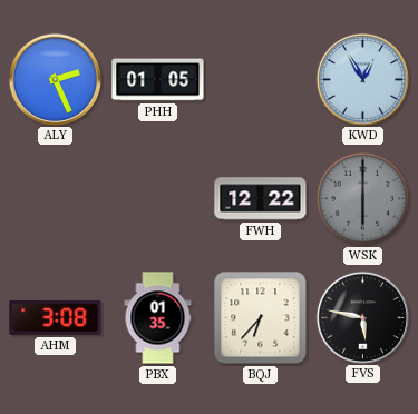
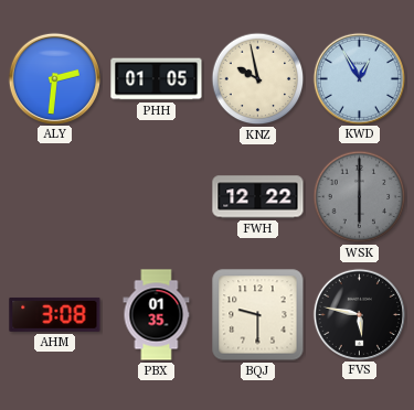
ALY: 2:26 -> 2:31 (54, 78)
KNZ: none -> 9:58 (258, 79)
BQJ: 6:37 -> 9:30 (258, 315)
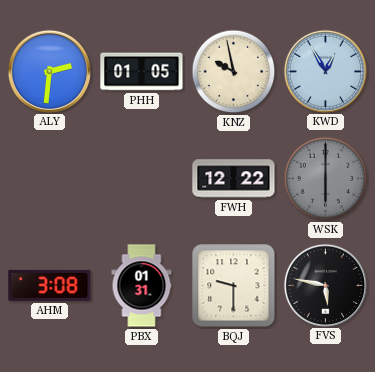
PBX: 01:35 -> 01:31 (142, 286)
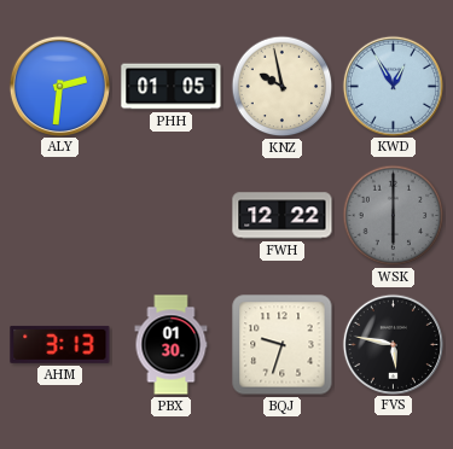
AHM: 3:08 -> 3:13 (60, 344)
PBX: 01:31 -> 01:30 (172, 345)
BQJ: 9:30 -> 9:33 (283, 345)
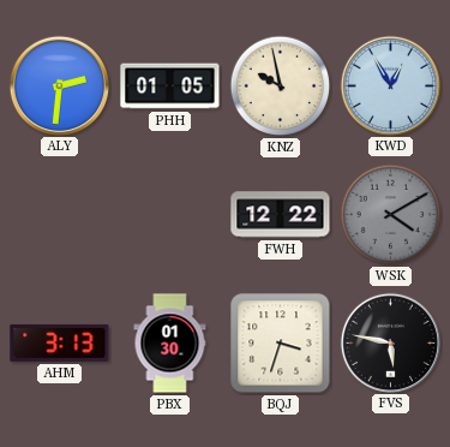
WSK: 6:00 -> 4:10 (391, 215)
BQJ: 9:33 -> 3:33 (281, 344)
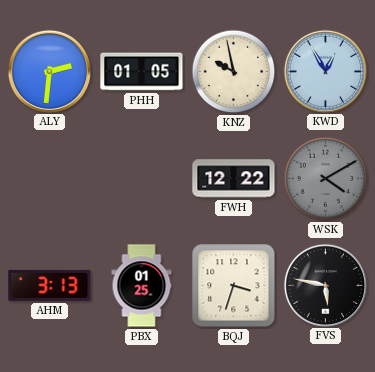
PBX: 01:30 -> 01:25 (142, 286)
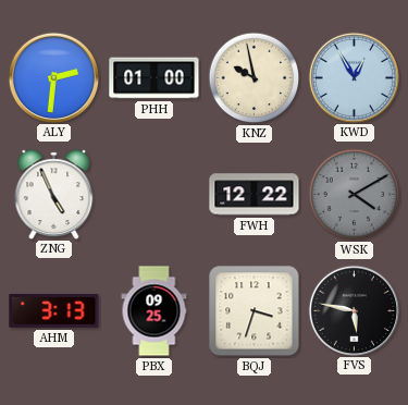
PHH: 01:05 -> 01:00 (154, 78)
ZNG: none -> 4:56 (54, 194)
PBX: 01:25 -> 09:25 (154, 311)
